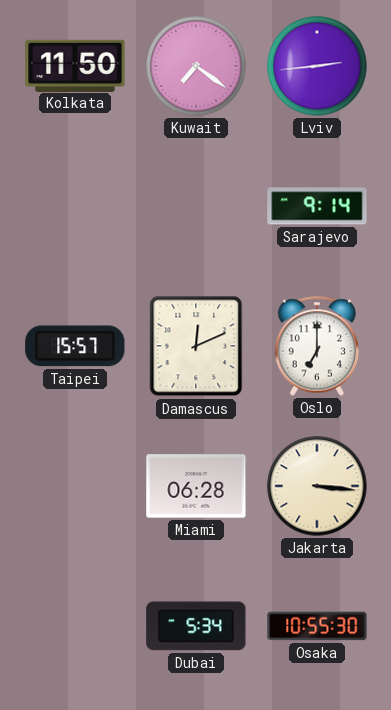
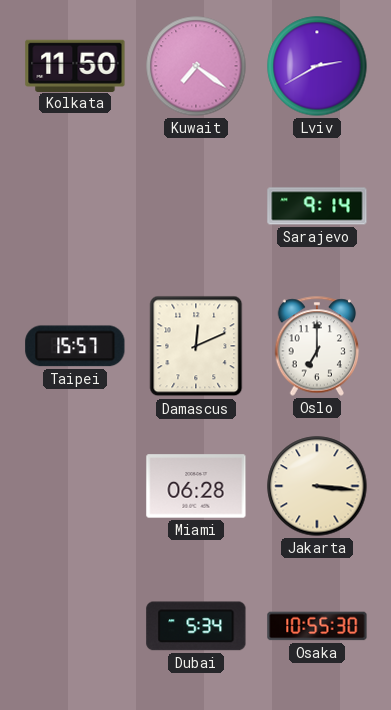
Lviv: 2:44 -> 2:40 (317, 66)
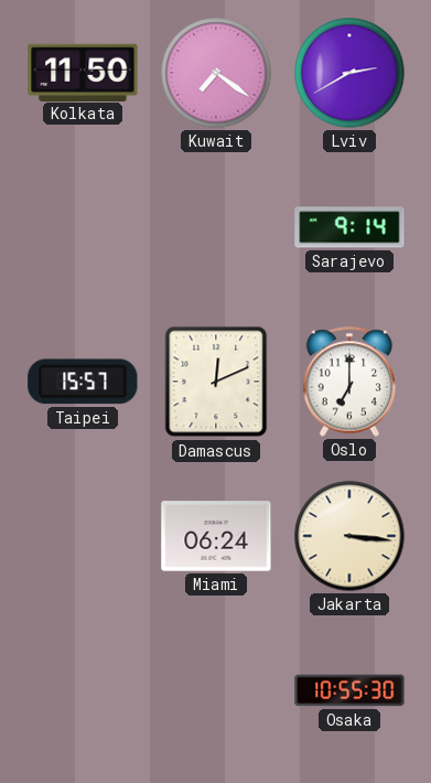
Miami: 06:28 -> 06:24 (216, 536)
Dubai: 5:34 -> none (196, 626)
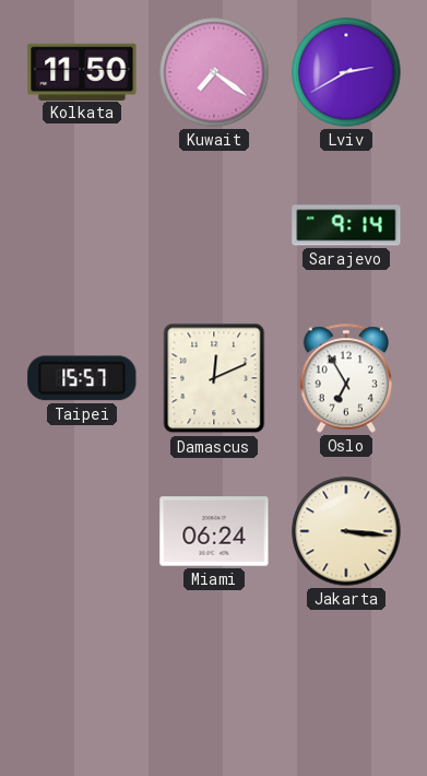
Oslo: 7:00 -> 6:55 (346, 378)
Osaka: 10:55 -> none (349, 690)
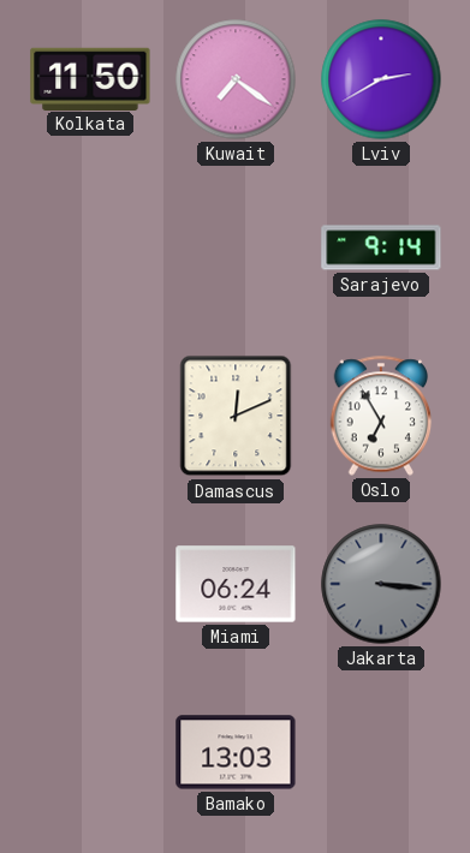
Taipei: 15:57 -> none (82, 378)
Jakarta dial: cream -> grey (381, 584)
Bamako: none -> 13:03 (236, 752)
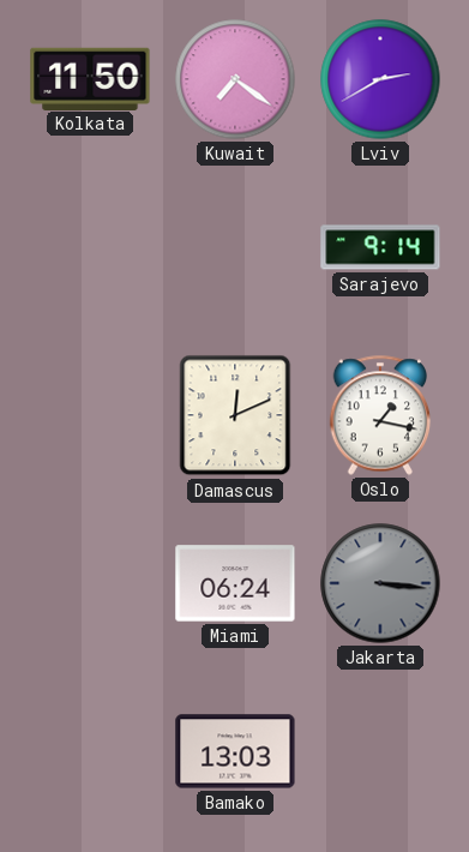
Oslo: 6:55 -> 1:17 (380, 415)
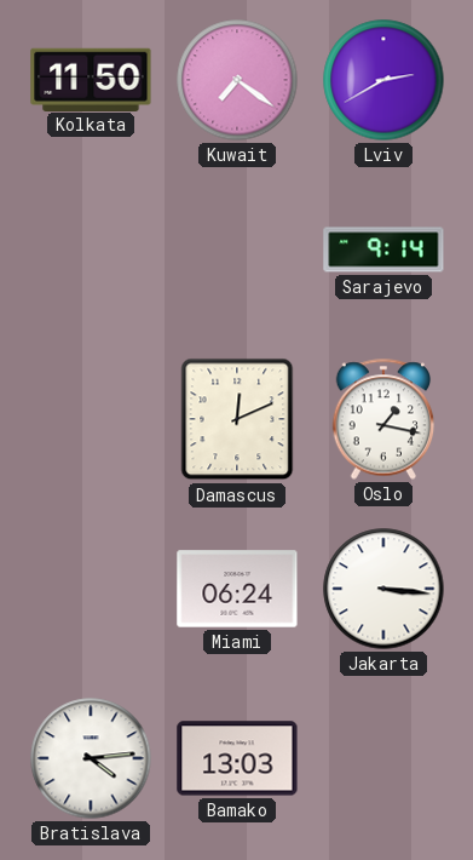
Jakarta dial: grey -> white (383, 589)
Bratislava: none -> 4:14 (91, 758)
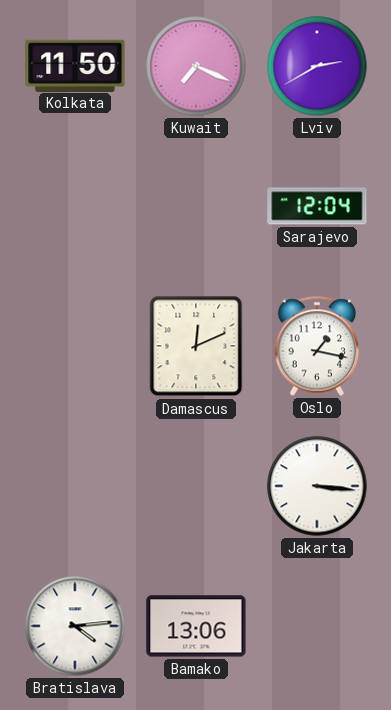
Kuwait: 7:21 -> 7:19 (196, 66)
Sarajevo: 9:14 -> 12:04 (317, 206)
Miami: 06:24 -> none (237, 589)
Bamako: 13:03 -> 13:06 (196, 626)
